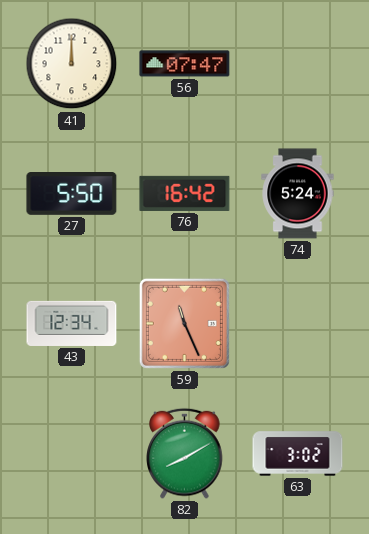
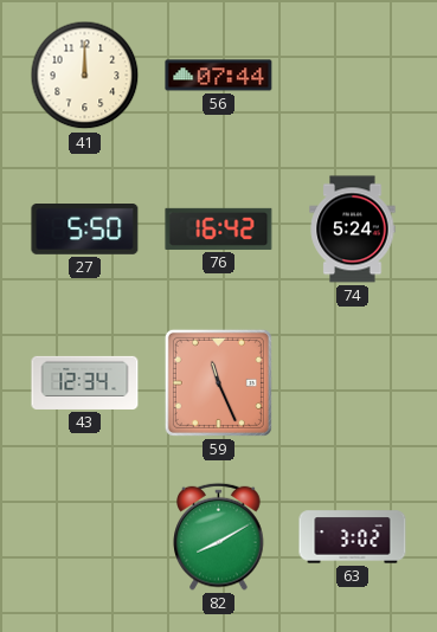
56: 07:47 -> 07:44 (219, 76)
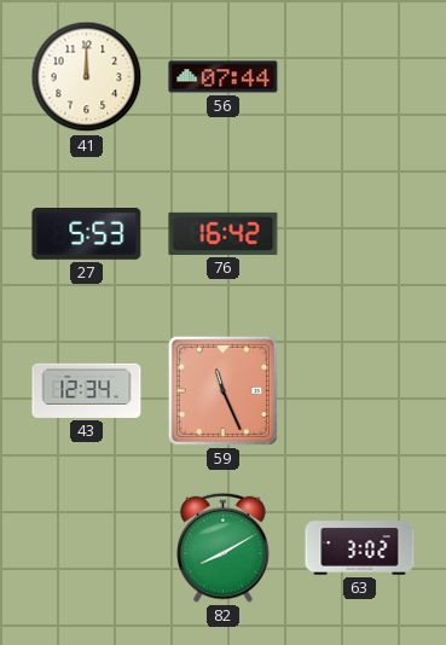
27: 5:50 -> 5:53 (87, 234)
74: 5:24 -> none (353, 230)
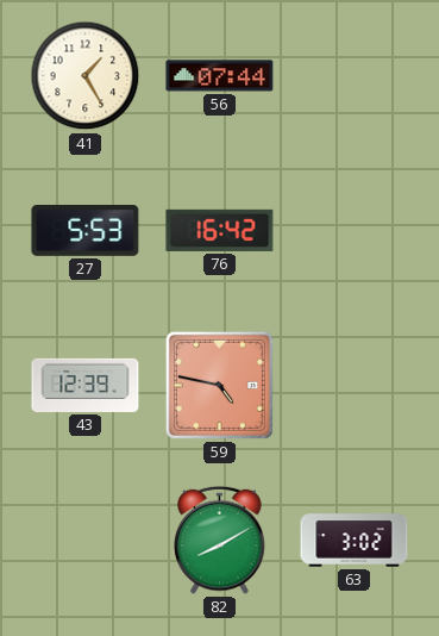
41: 12:00 -> 1:25 (86, 76)
43: 12:34 -> 12:39 (86, 385)
59: 11:26 -> 4:47 (219, 385)
